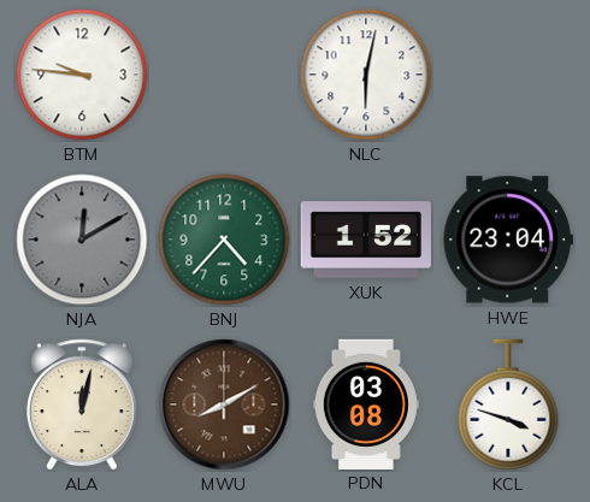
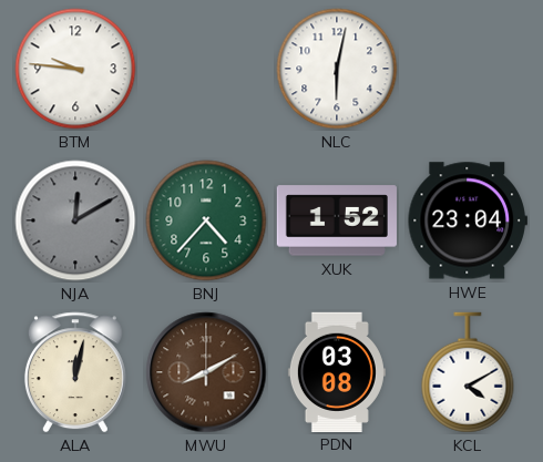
KCL: 3:48 -> 4:10 (468, 372)
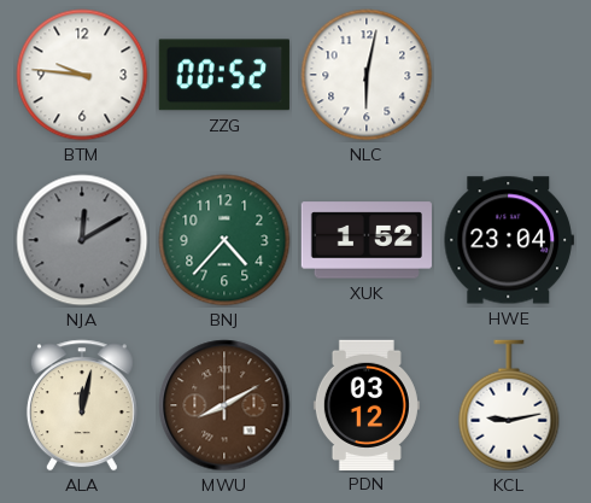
ZZG: none -> 00:52 (224, 75)
PDN: 03:08 -> 03:12 (367, 404)
KCL: 4:10 -> 9:13 (509, 405)
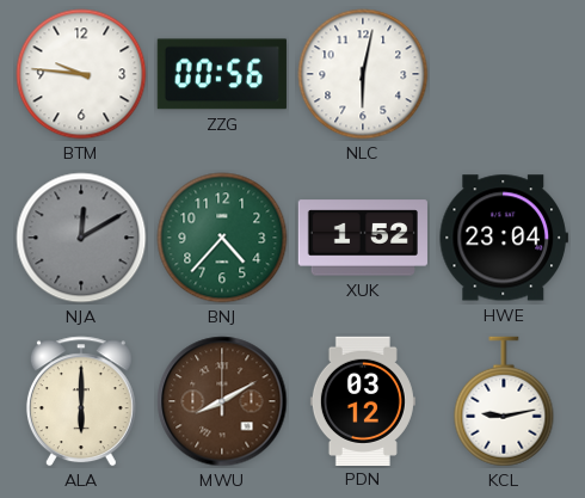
ZZG: 00:52 -> 00:56 (222, 74)
ALA: 12:02 -> 6:00 (81, 401)
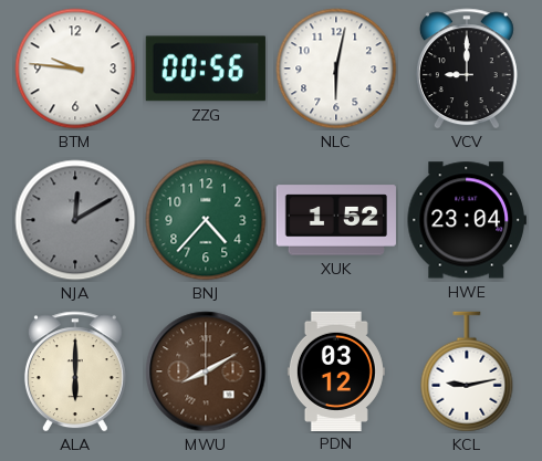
VCV: none -> 9:00 (467, 69)
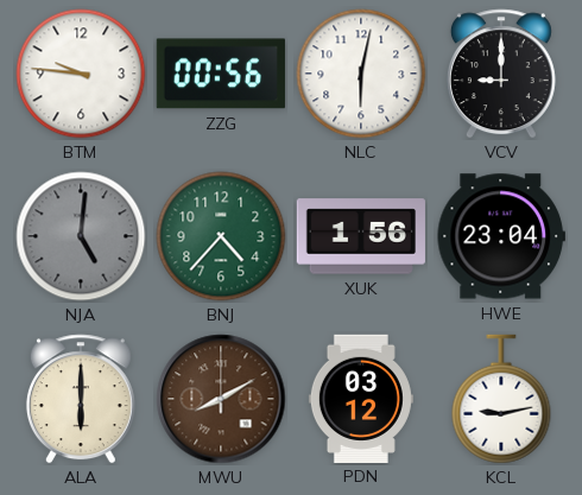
NJA: 12:10 -> 5:01 (81, 236)
XUK: 1:52 -> 1:56 (361, 236)
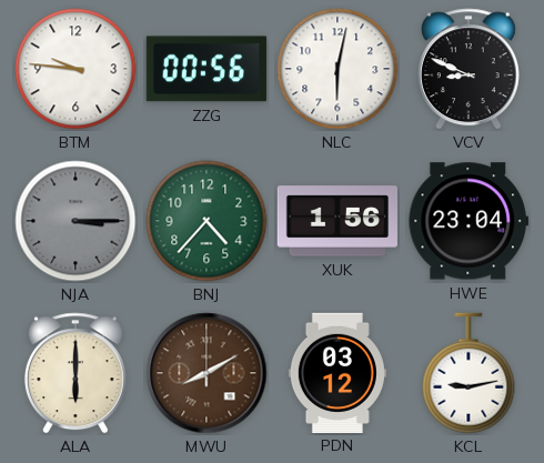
VCV: 9:00 -> 8:49 (469, 69)
NJA: 5:01 -> 3:15 (75, 221)
